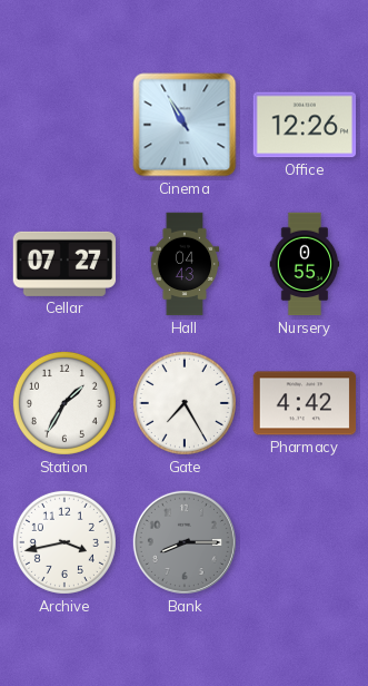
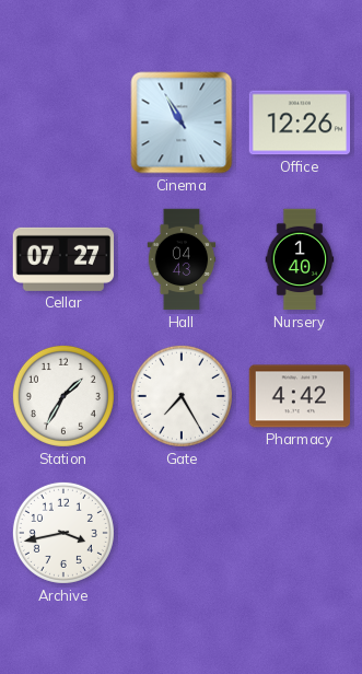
Nursery: 0:55 -> 1:40 (300, 259)
Bank: 8:15 -> none (185, 542)
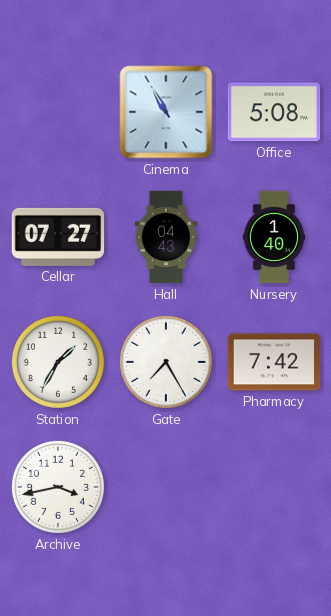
Office: 12:26 -> 5:08 (274, 112)
Pharmacy: 4:42 -> 7:42 (274, 362)
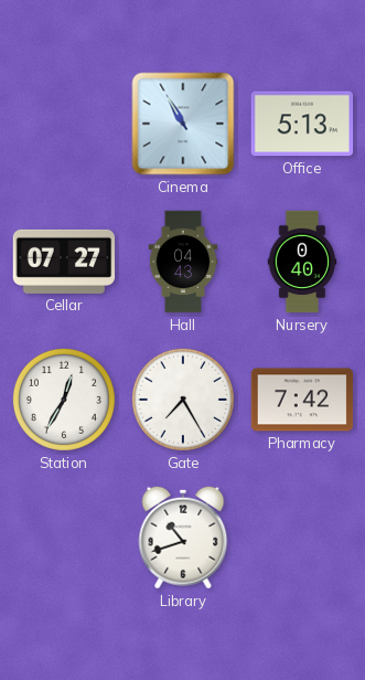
Office: 5:08 -> 5:13 (302, 124)
Nursery: 1:40 -> 0:40 (302, 262)
Station: 1:35 -> 12:35 (64, 400)
Archive: 3:43 -> none (58, 487)
Library: none -> 10:42 (183, 538)
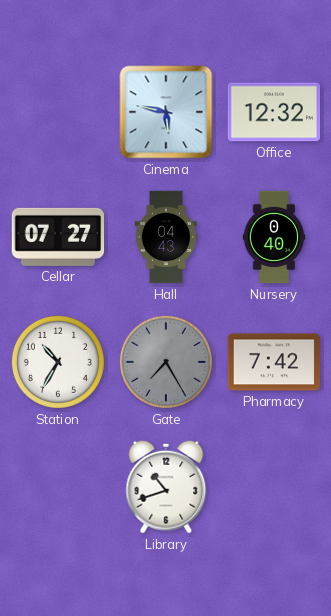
Cinema: 10:55 -> 5:47 (166, 112)
Office: 5:13 -> 12:32 (274, 112)
Station: 12:35 -> 10:35 (58, 362)
Gate dial: white -> grey (166, 362)
